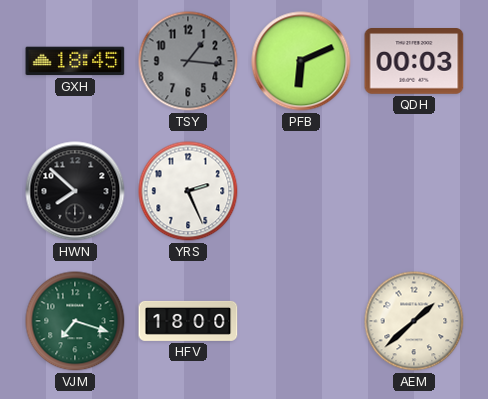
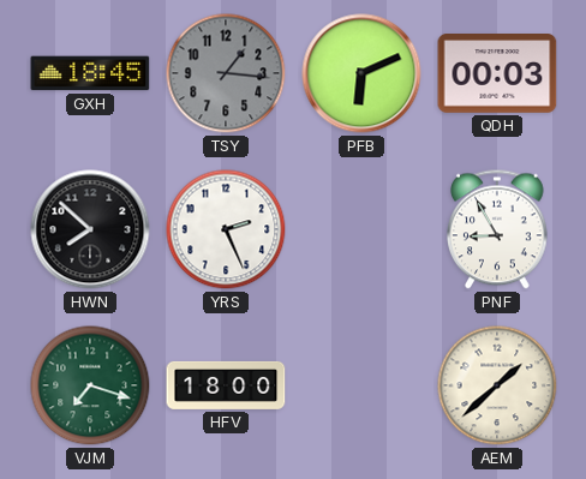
PNF: none -> 8:55 (498, 229)
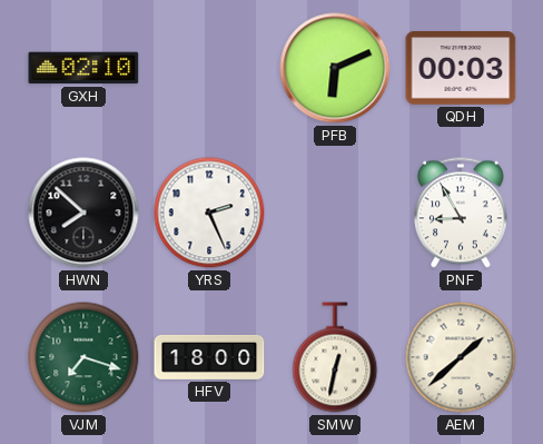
GXH: 18:45 -> 02:10 (83, 68)
TSY: 1:16 -> none (226, 73)
SMW: none -> 12:32 (335, 357)
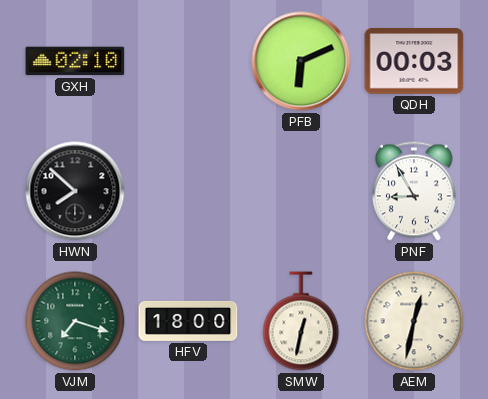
YRS: 2:26 -> none (209, 213)
AEM: 1:38 -> 12:32 (414, 321)
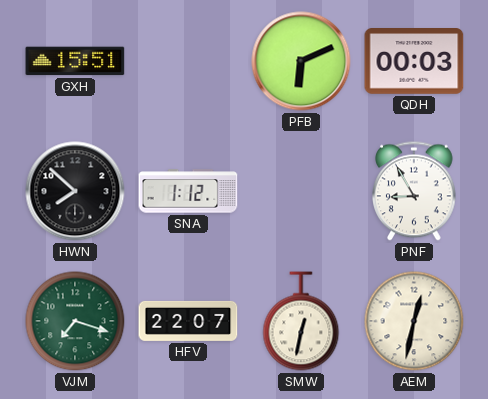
GXH: 02:10 -> 15:51 (75, 61)
SNA: none -> 1:12 (188, 191)
HFV: 18:00 -> 22:07 (188, 321)
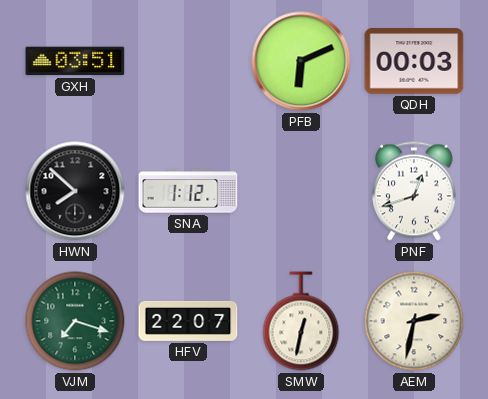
GXH: 15:51 -> 03:51 (75, 61)
PNF: 8:55 -> 12:42 (415, 191)
AEM: 12:32 -> 2:32 (414, 321)
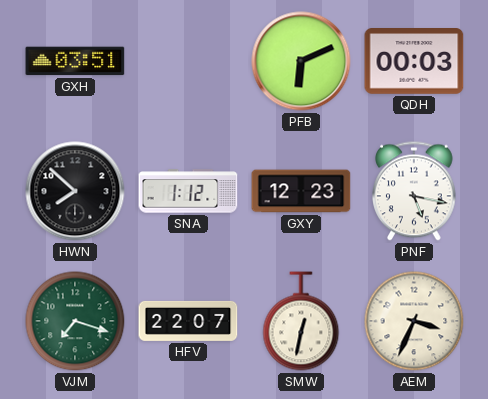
GXY: none -> 12:23 (301, 191)
PNF: 12:42 -> 5:17 (415, 191)
AEM: 2:32 -> 3:34 (414, 321)
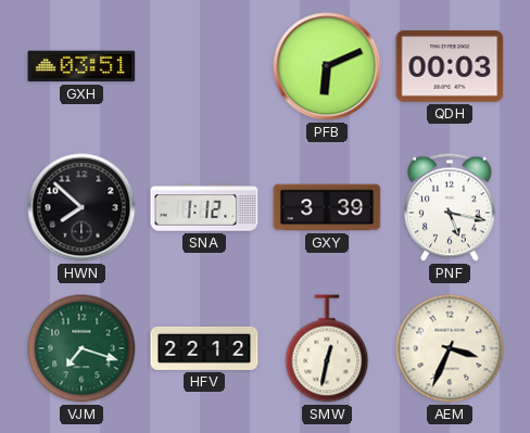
GXY: 12:23 -> 3:39 (327, 207)
HFV: 22:07 -> 22:12 (204, 348)
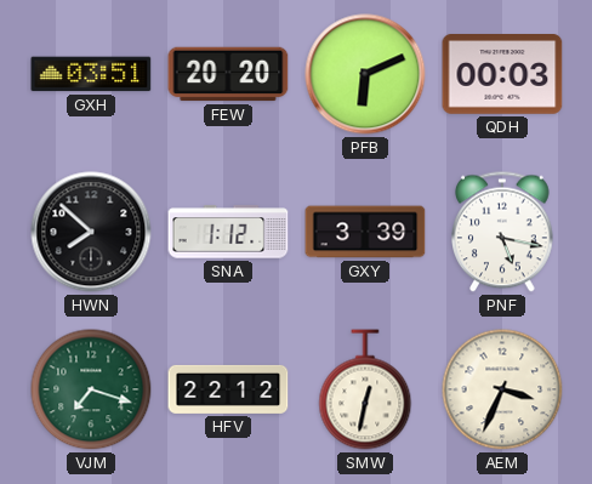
FEW: none -> 20:20 (228, 74)
